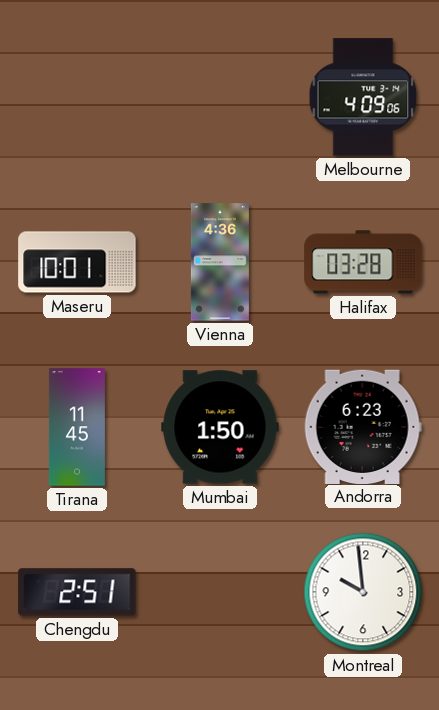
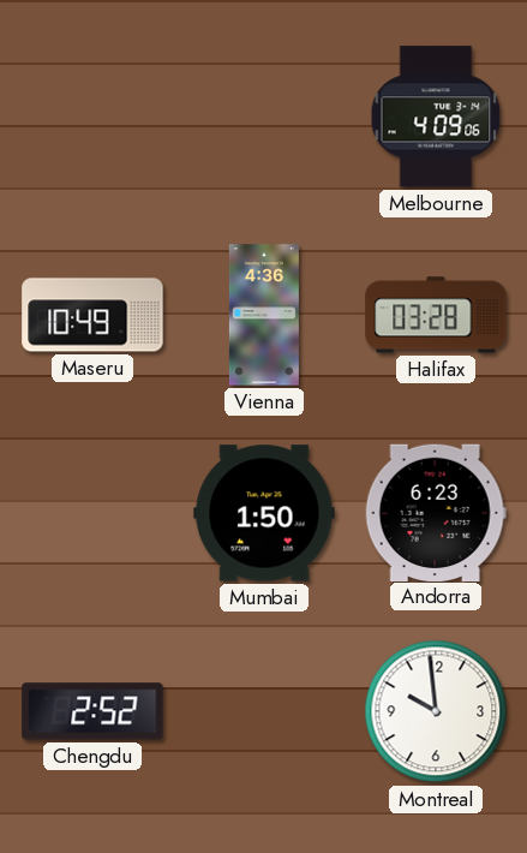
Maseru: 10:01 -> 10:49 (92, 315)
Tirana: 11:45 -> none (77, 427)
Chengdu: 2:51 -> 2:52 (92, 711)
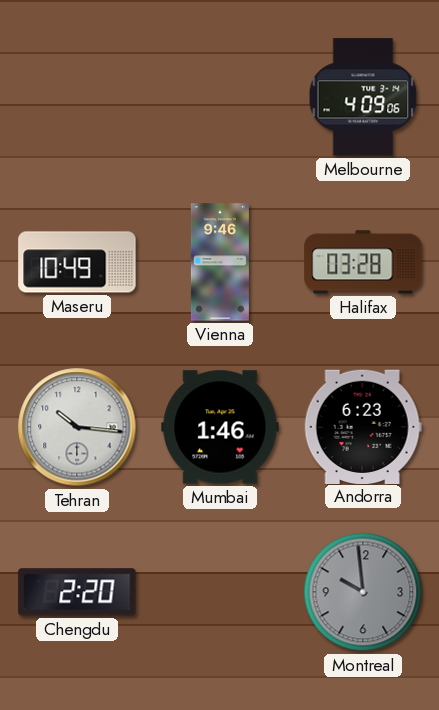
Vienna: 4:36 -> 9:46 (220, 262)
Tehran: none -> 10:16 (77, 427)
Mumbai: 1:50 -> 1:46 (220, 427)
Chengdu: 2:52 -> 2:20 (77, 592)
Montreal dial: white -> grey (363, 592)
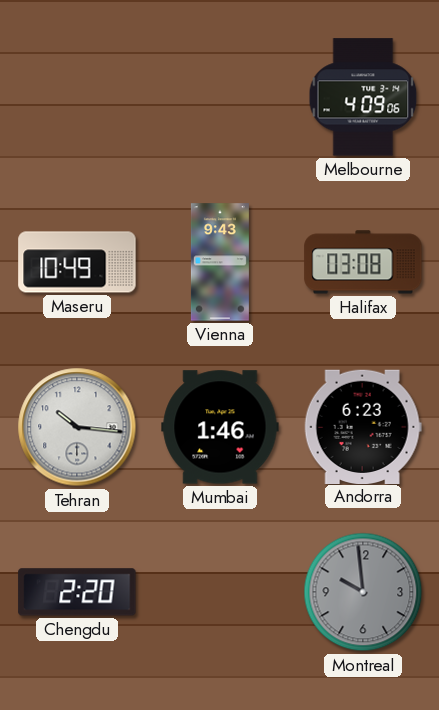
Vienna: 9:46 -> 9:43 (220, 262)
Halifax: 03:28 -> 03:08 (363, 262)
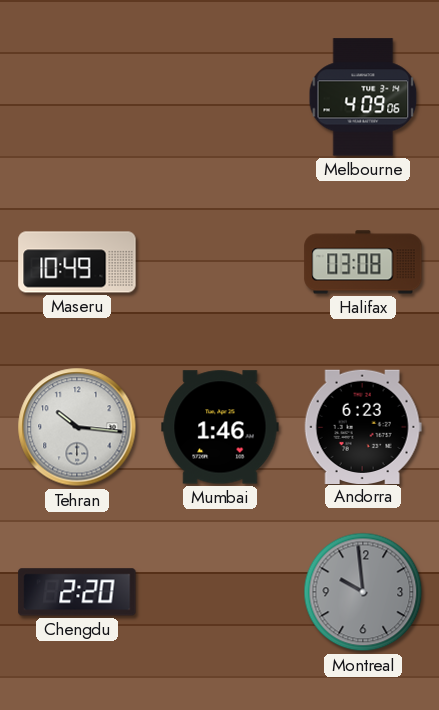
Vienna: 9:43 -> none (220, 262)
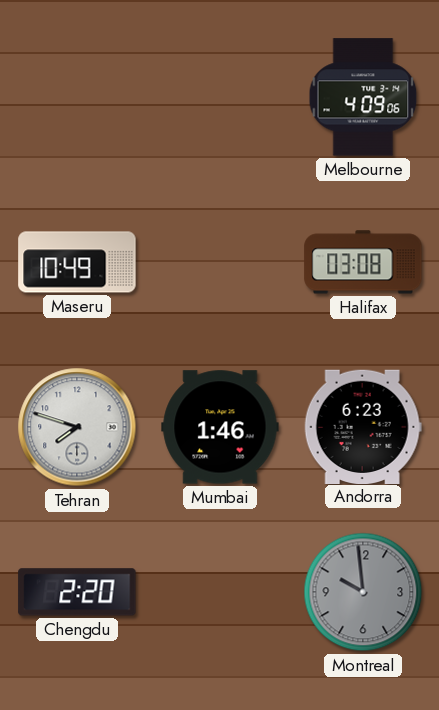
Tehran: 10:16 -> 7:48 (77, 427)
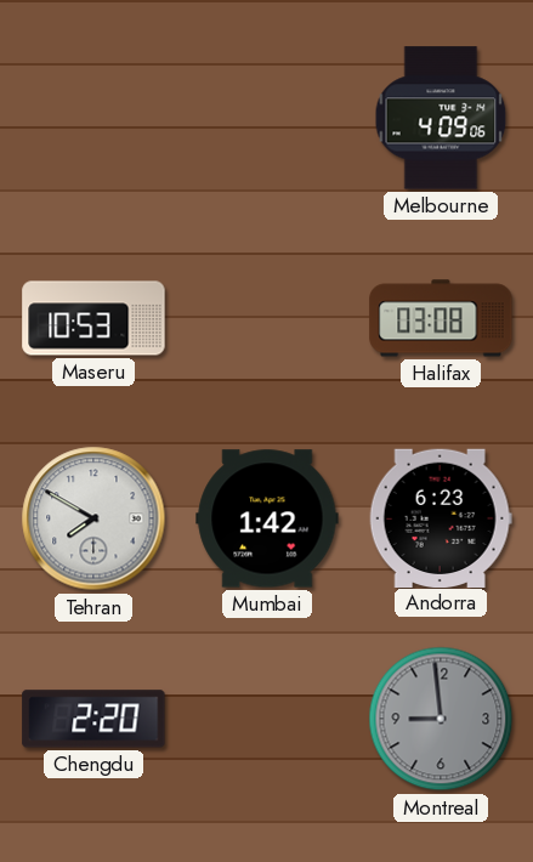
Maseru: 10:49 -> 10:53 (93, 318)
Tehran: 7:48 -> 7:50 (93, 518)
Mumbai: 1:46 -> 1:42 (267, 518)
Montreal: 9:59 -> 8:59 (441, 719)
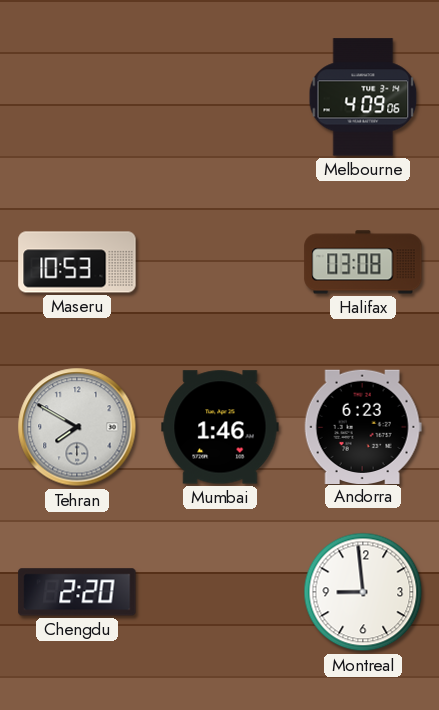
Mumbai: 1:42 -> 1:46 (220, 427)
Montreal dial: grey -> white (363, 592)
